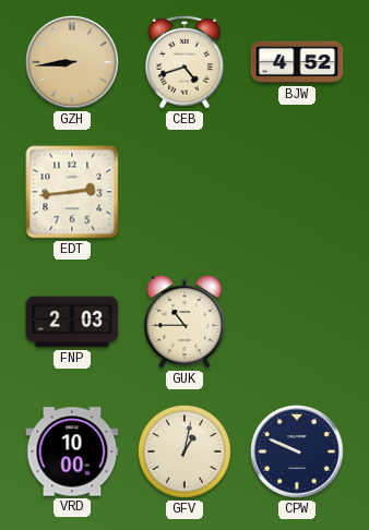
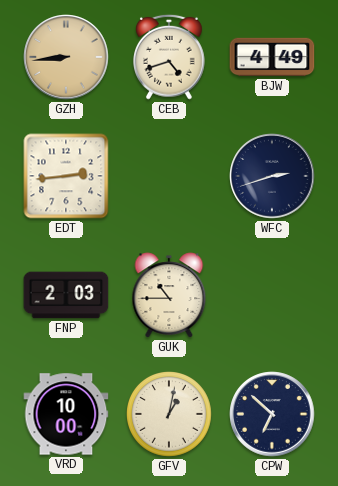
BJW: 4:52 -> 4:49 (272, 57)
WFC: none -> 2:42 (272, 176)
CPW: 9:49 -> 6:52 (272, 414)
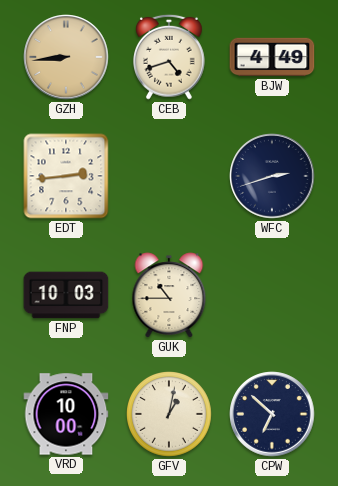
FNP: 2:03 -> 10:03 (66, 295)
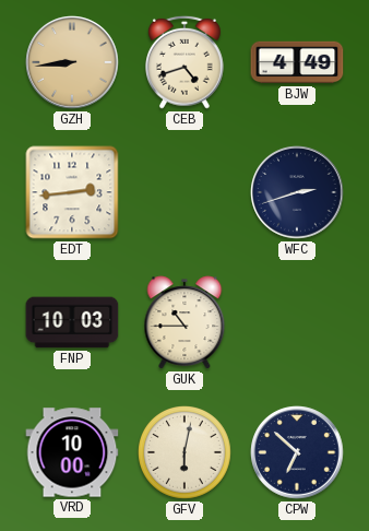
GFV: 1:02 -> 6:02 (186, 453)
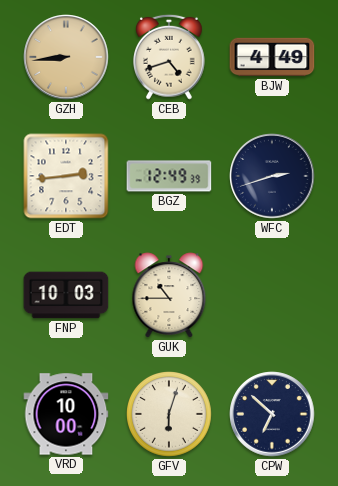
BGZ: none -> 12:49 (169, 176)
GFV: 6:02 -> 6:03 (170, 415)
